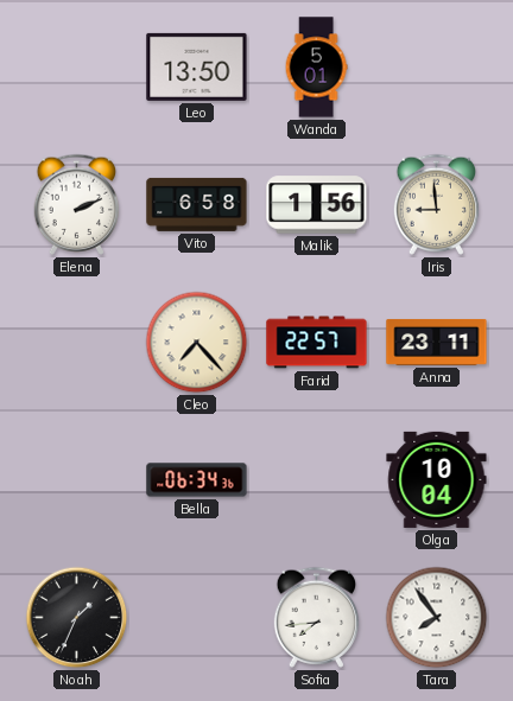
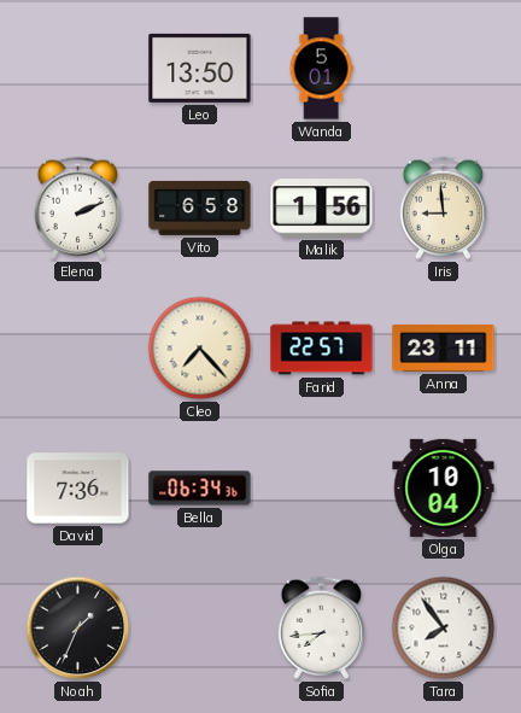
David: none -> 7:36 (78, 489)
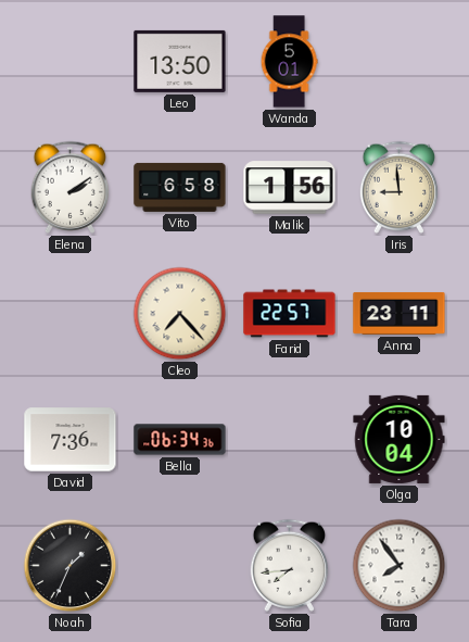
Elena: 2:11 -> 2:09 (71, 187)
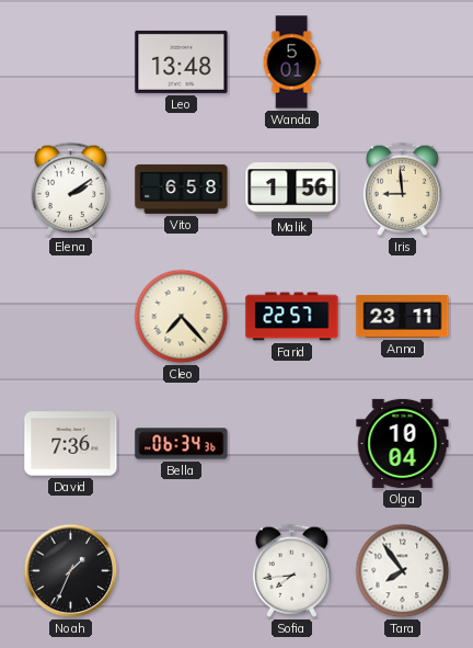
Leo: 13:50 -> 13:48 (182, 61)
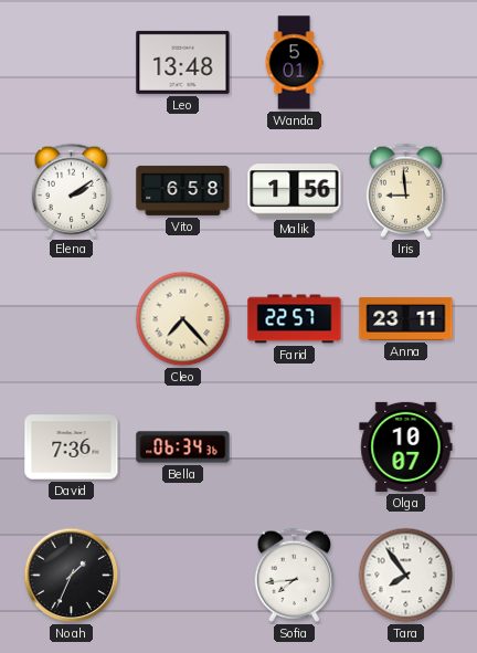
Olga: 10:04 -> 10:07 (406, 446)
